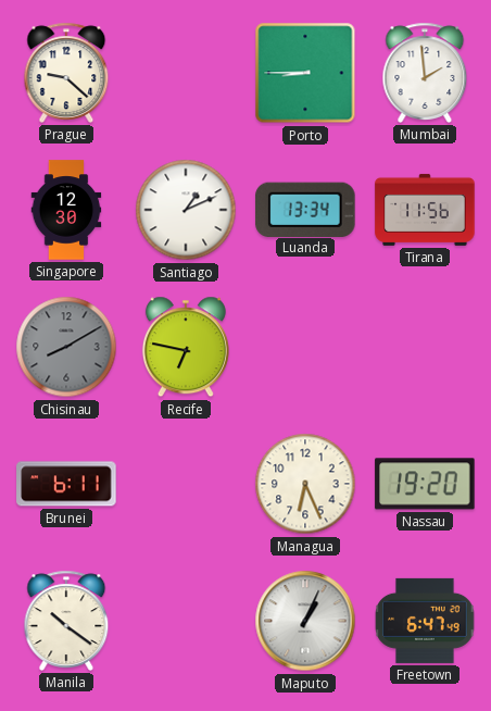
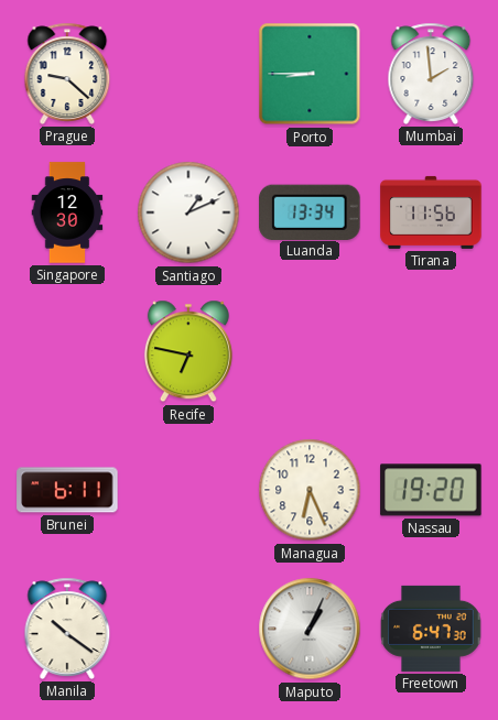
Chisinau: 8:10 -> none (66, 347)
Freetown: 6:47:49 -> 6:47:30 (431, 629)
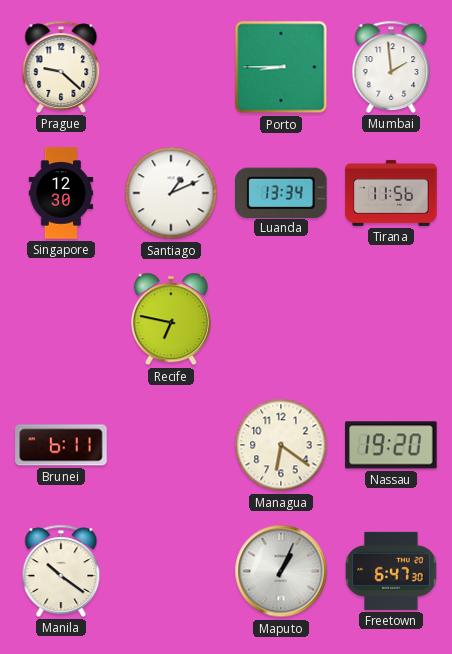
Managua: 6:26 -> 6:21 (281, 445)
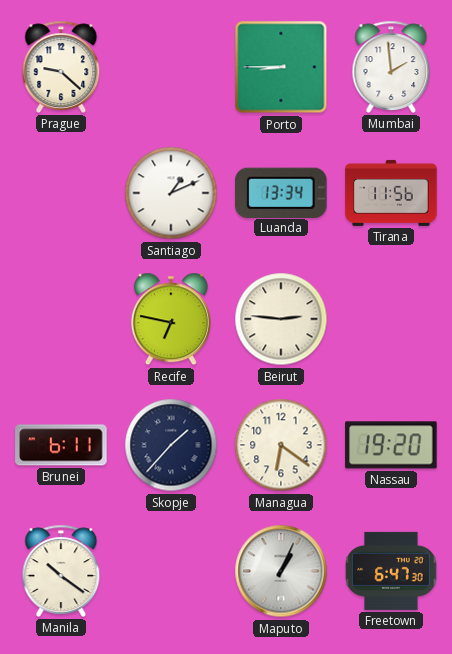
Singapore: 12:30 -> none (61, 193)
Beirut: none -> 2:46 (281, 319)
Skopje: none -> 1:37 (171, 445)
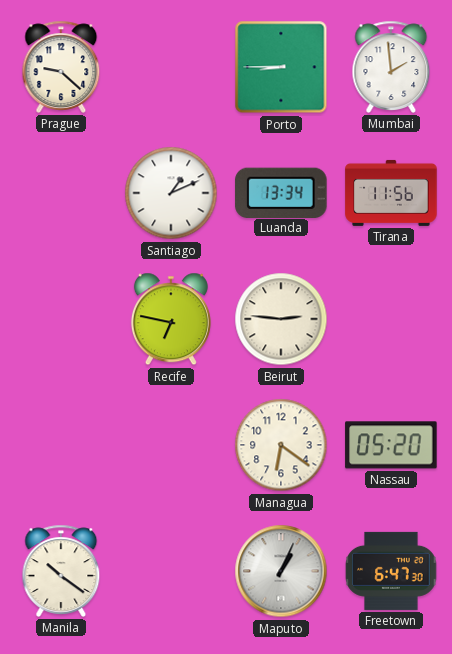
Brunei: 6:11 -> none (61, 445)
Skopje: 1:37 -> none (171, 445)
Nassau: 19:20 -> 05:20 (391, 445)
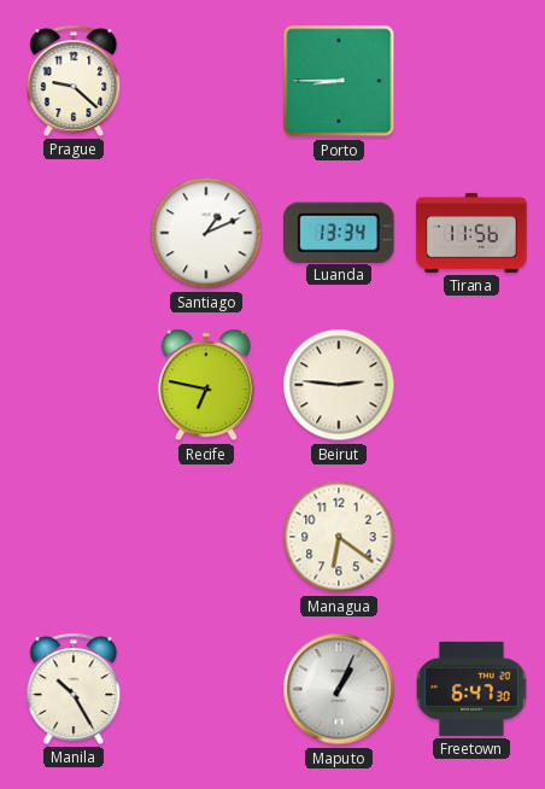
Mumbai: 1:59 -> none (391, 67)
Nassau: 05:20 -> none (391, 445)
Manila: 10:21 -> 10:25 (74, 689)
